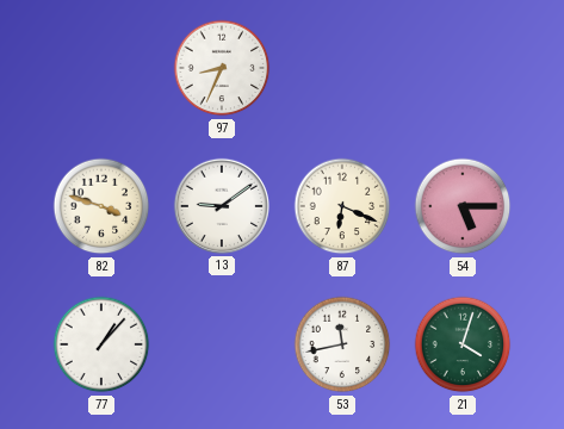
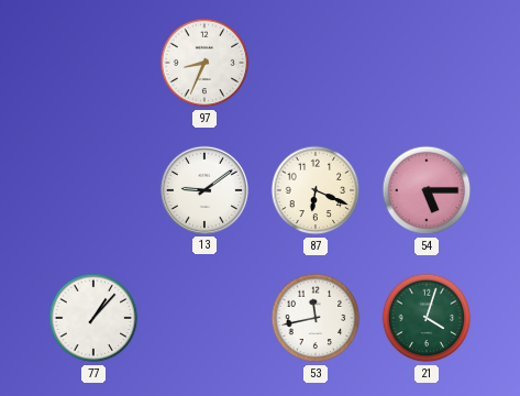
82: 3:48 -> none (101, 206)
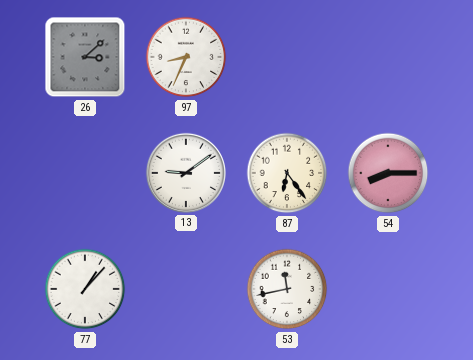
26: none -> 3:08 (85, 57)
87: 6:19 -> 6:24 (287, 173)
54: 5:15 -> 8:15 (388, 173)
21: 4:03 -> none (427, 318)
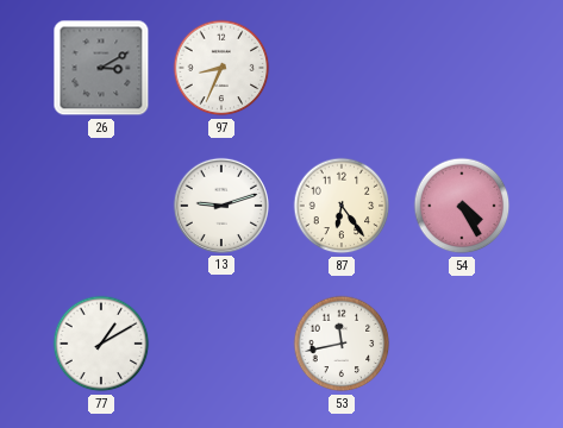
26: 3:08 -> 3:10 (101, 68)
13: 9:09 -> 9:12 (220, 206)
54: 8:15 -> 4:25 (462, 206)
77: 1:07 -> 1:10 (101, 344)
